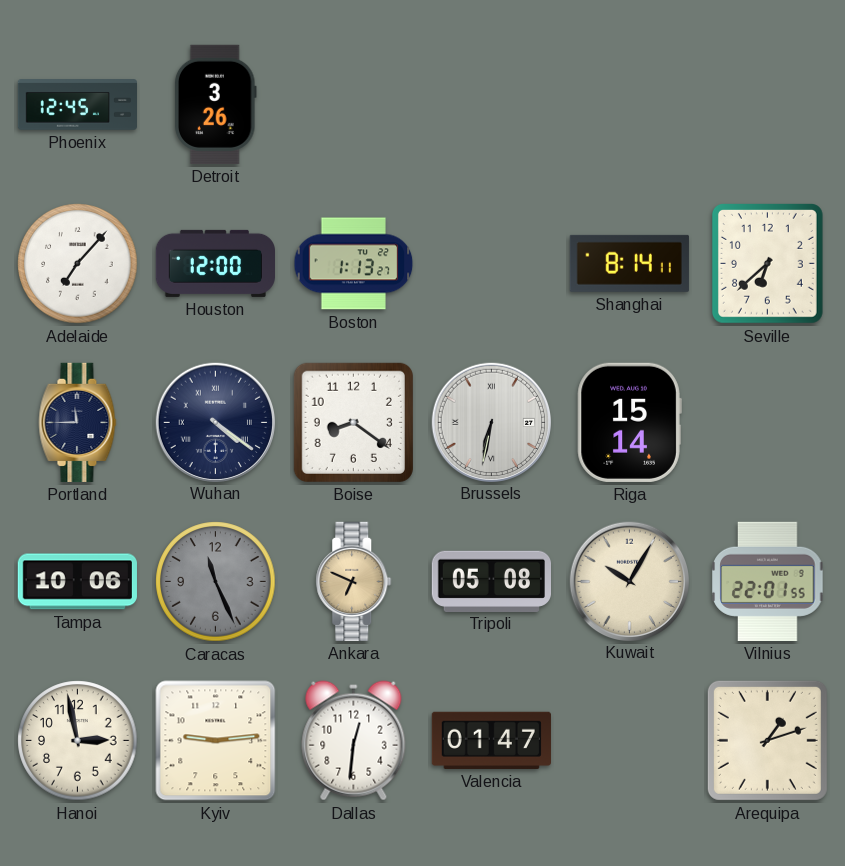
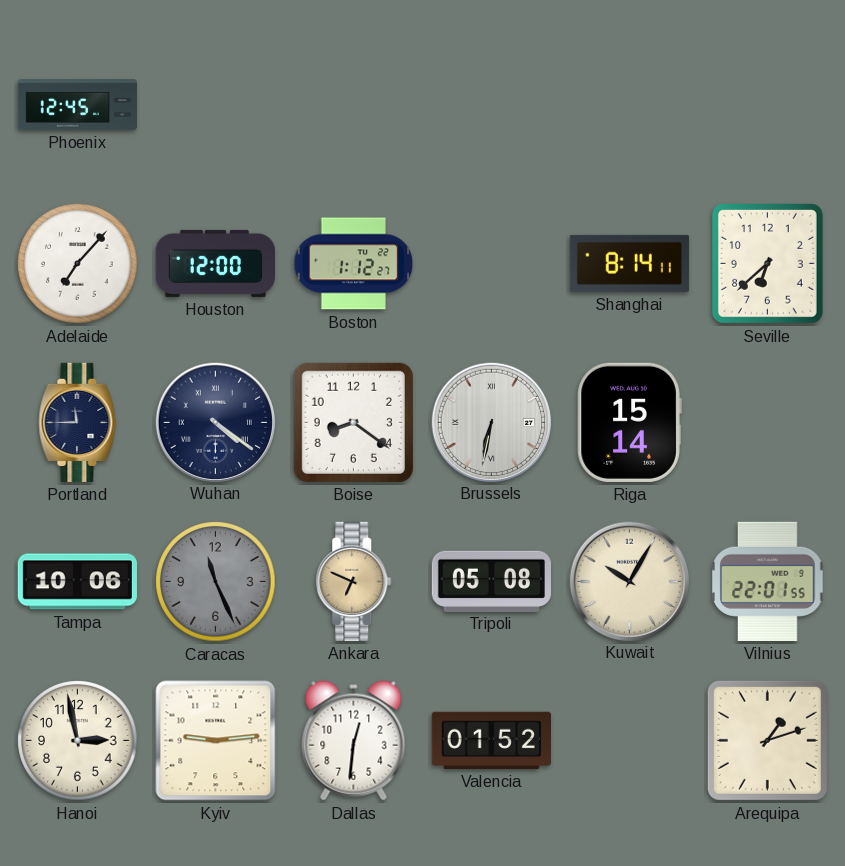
Detroit: 3:26 -> none (216, 104)
Boston: 1:13 -> 1:12 (354, 264)
Valencia: 01:47 -> 01:52 (491, 740)
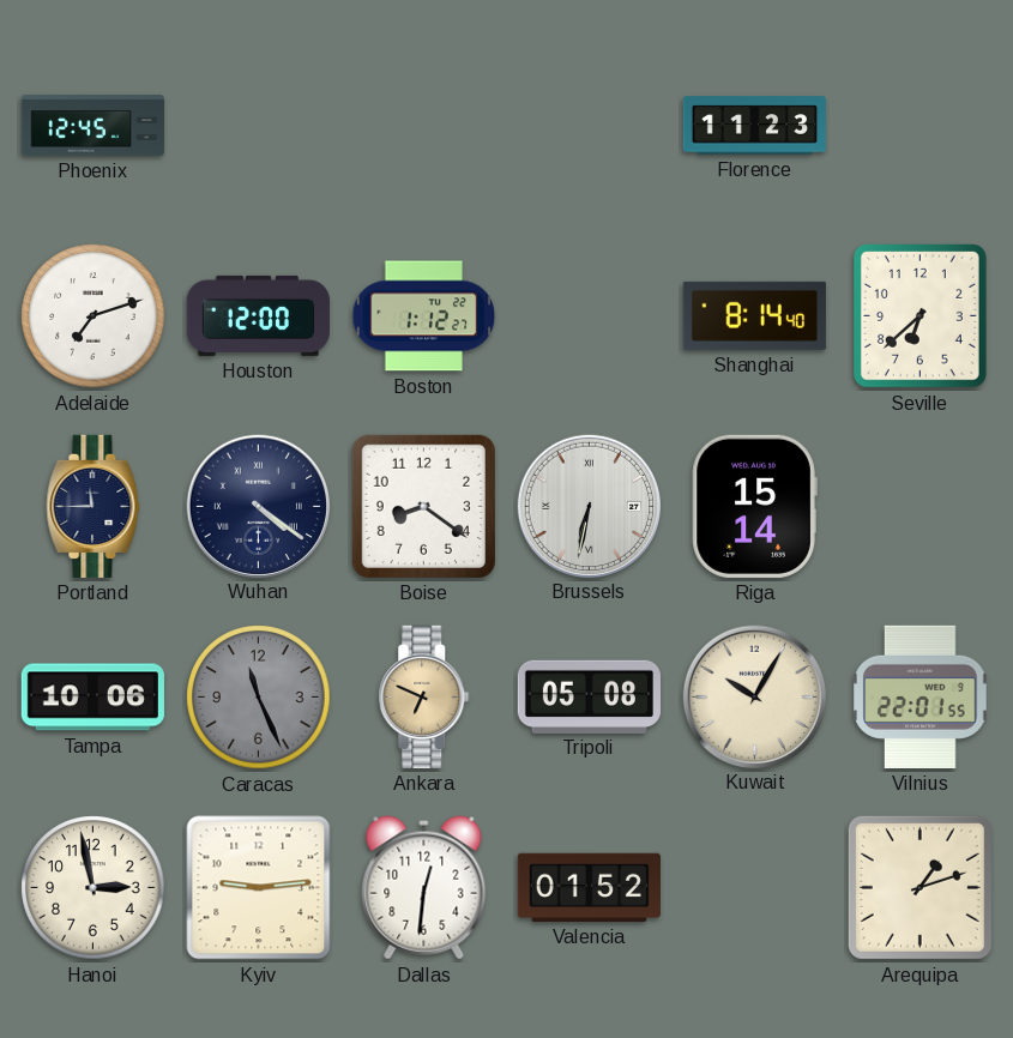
Florence: none -> 11:23 (754, 126)
Adelaide: 7:07 -> 7:12 (94, 316)
Shanghai: 8:14:11 -> 8:14:40 (754, 315)
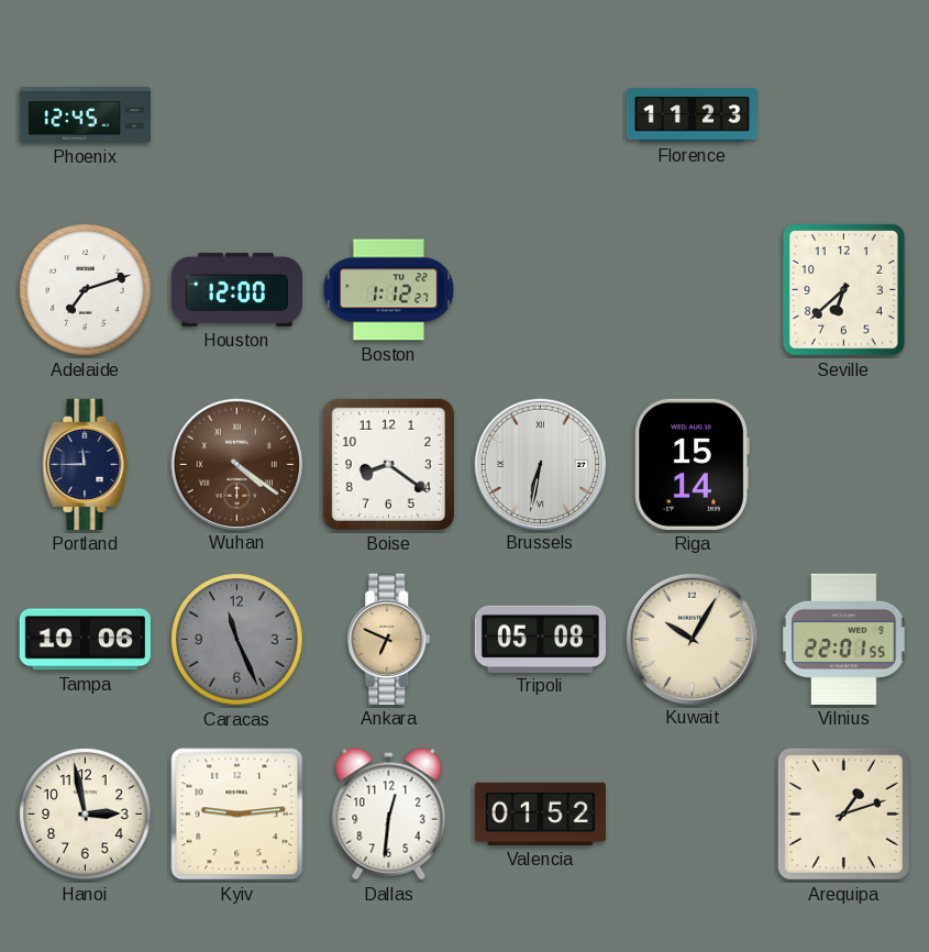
Shanghai: 8:14 -> none (754, 315)
Wuhan dial: navy -> brown (236, 464)
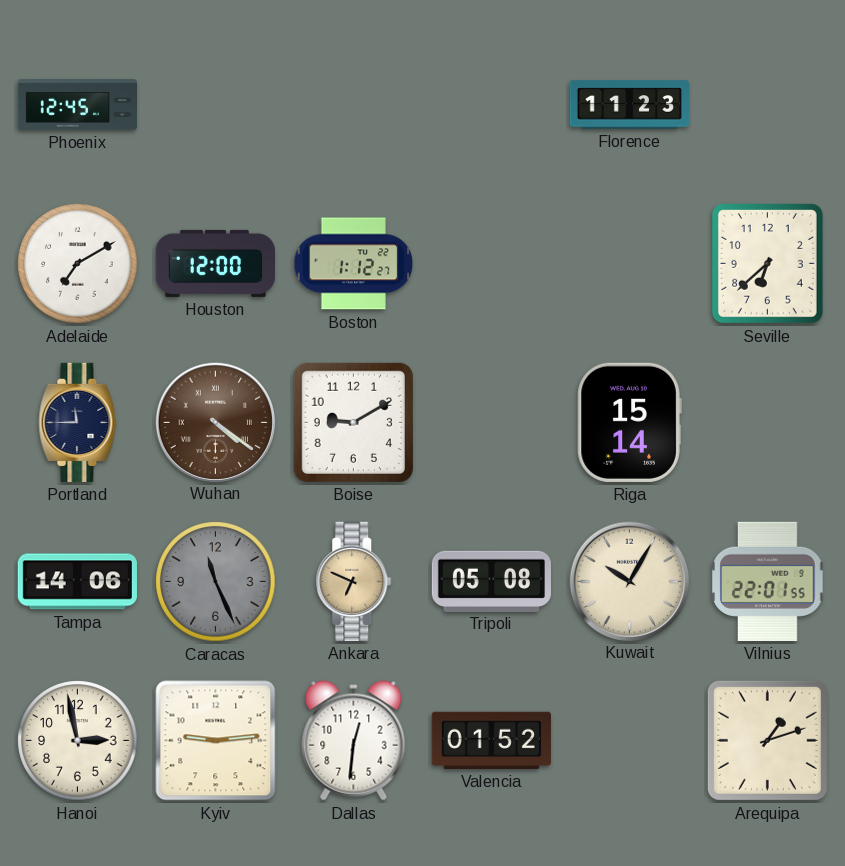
Adelaide: 7:12 -> 7:10 (78, 264)
Boise: 8:21 -> 9:10 (353, 422)
Brussels: 6:32 -> none (540, 464)
Tampa: 10:06 -> 14:06 (77, 582)
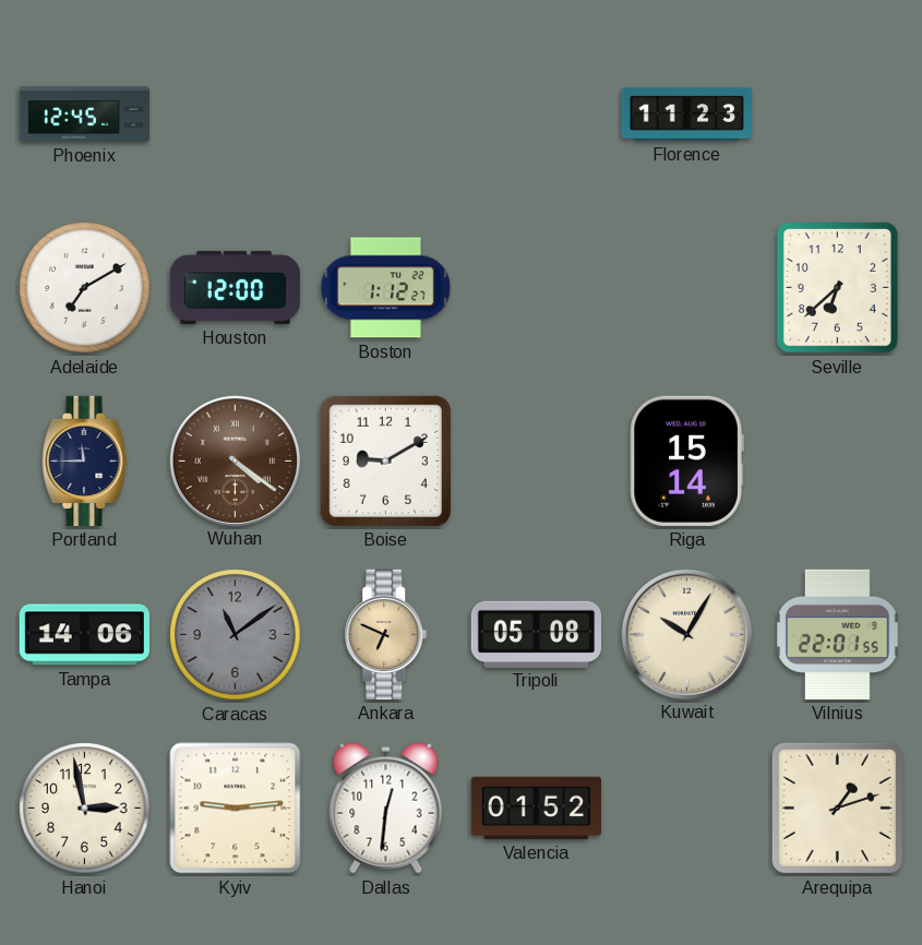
Caracas: 11:26 -> 11:09 (236, 635)
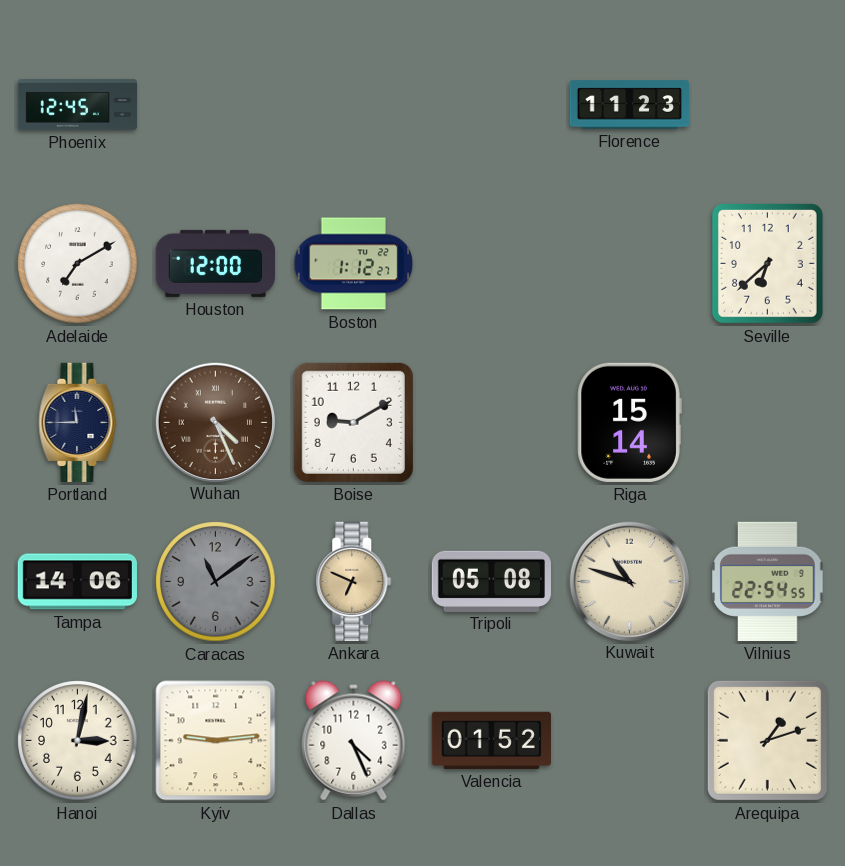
Wuhan: 4:21 -> 4:26 (215, 422)
Kuwait: 10:05 -> 10:48 (629, 581)
Vilnius: 22:01 -> 22:54 (768, 581)
Hanoi: 2:58 -> 3:02 (78, 741)
Dallas: 12:31 -> 4:26 (354, 741)
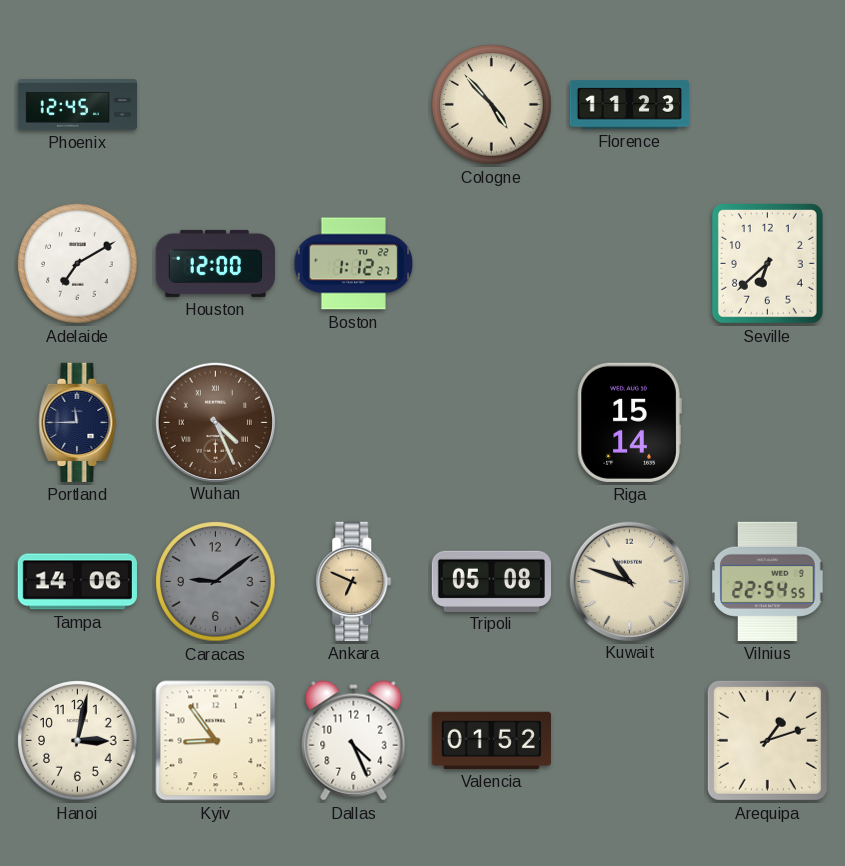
Cologne: none -> 4:53 (492, 105)
Boise: 9:10 -> none (353, 422)
Caracas: 11:09 -> 9:09 (216, 582)
Kyiv: 9:14 -> 8:54 (216, 741)
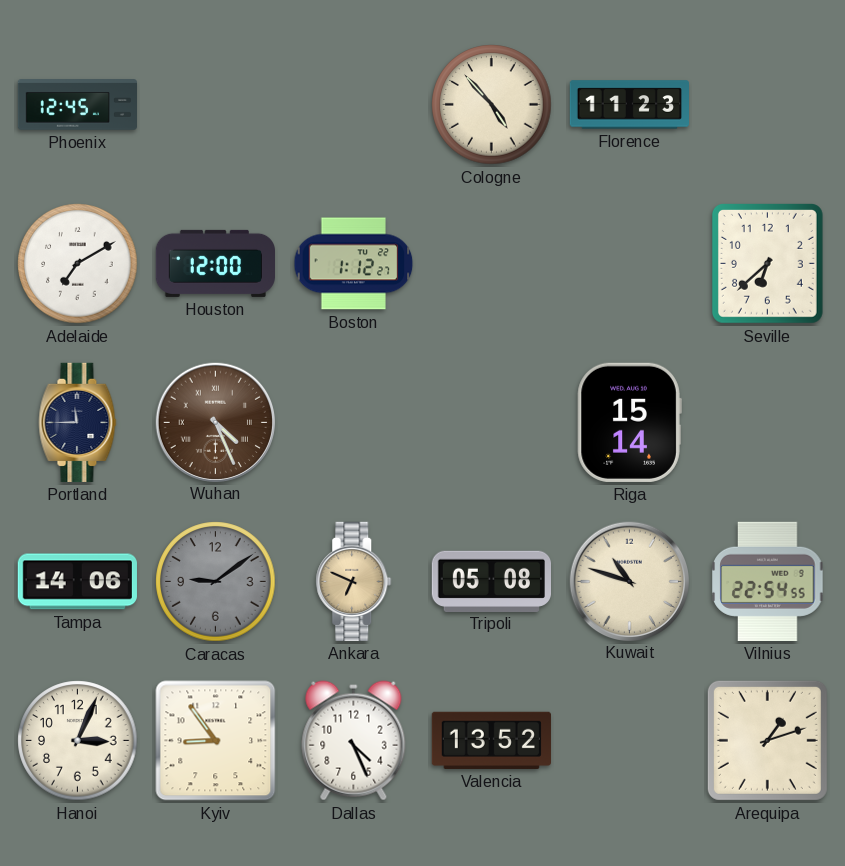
Hanoi: 3:02 -> 3:04 (78, 741)
Valencia: 01:52 -> 13:52 (491, 740)
